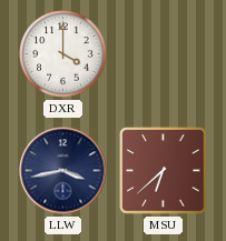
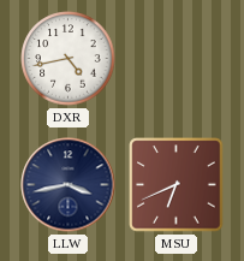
DXR: 4:00 -> 4:43 (69, 59)
MSU: 6:38 -> 6:41 (177, 185)
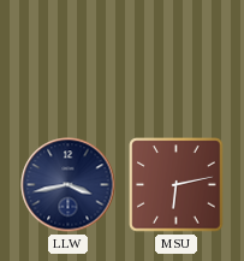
DXR: 4:43 -> none (69, 59)
MSU: 6:41 -> 6:13 (177, 185)
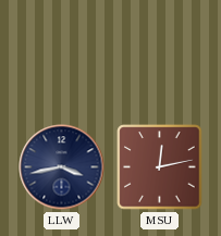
MSU: 6:13 -> 12:13 (160, 167)
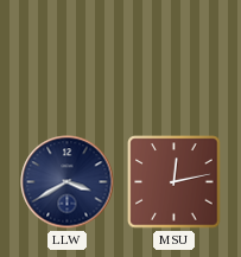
LLW: 3:43 -> 3:40 (68, 182)
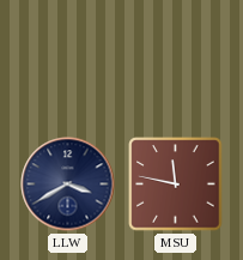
MSU: 12:13 -> 11:47 (176, 185)
